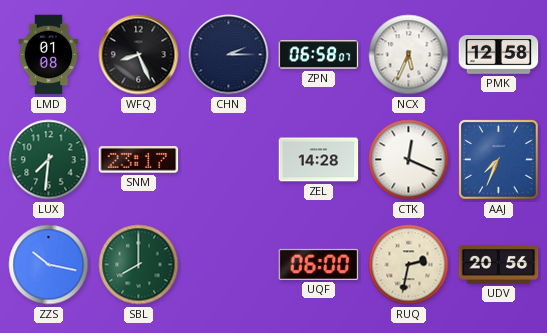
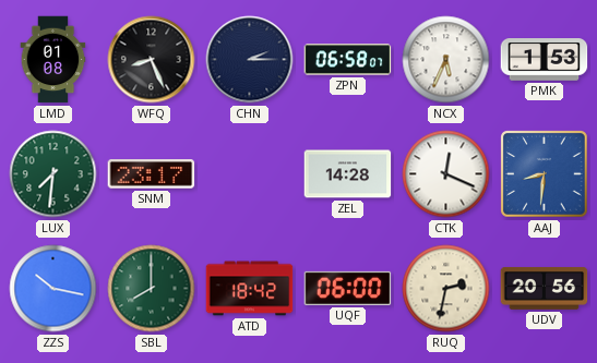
PMK: 12:58 -> 1:53 (545, 60)
AAJ: 7:34 -> 8:31 (545, 174)
ATD: none -> 18:42 (250, 289)
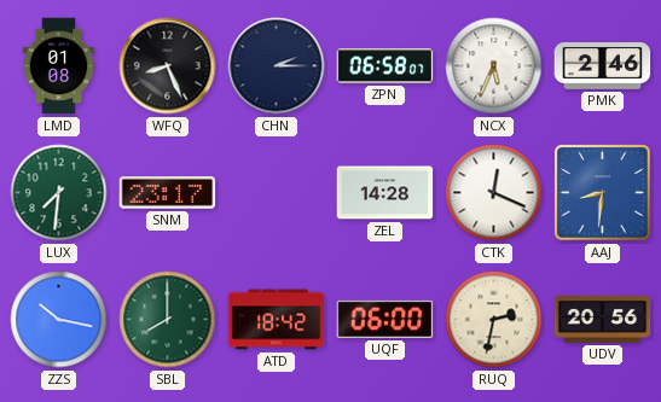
PMK: 1:53 -> 2:46 (603, 66)
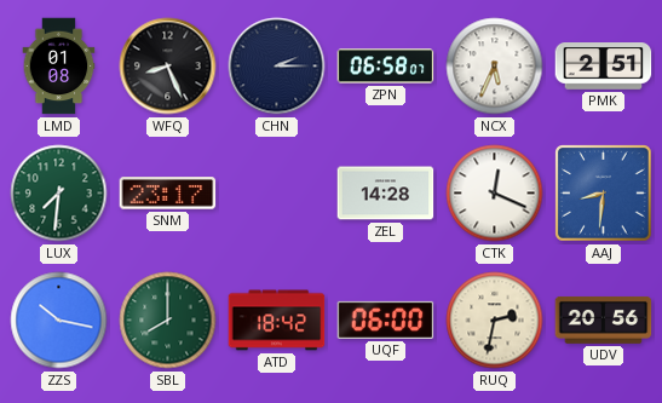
PMK: 2:46 -> 2:51 (604, 67)
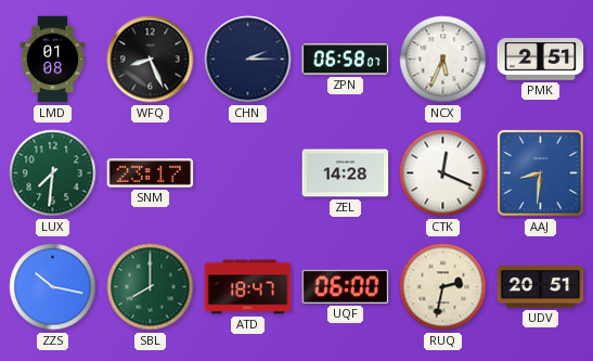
ATD: 18:42 -> 18:47 (248, 287)
UDV: 20:56 -> 20:51 (541, 287)
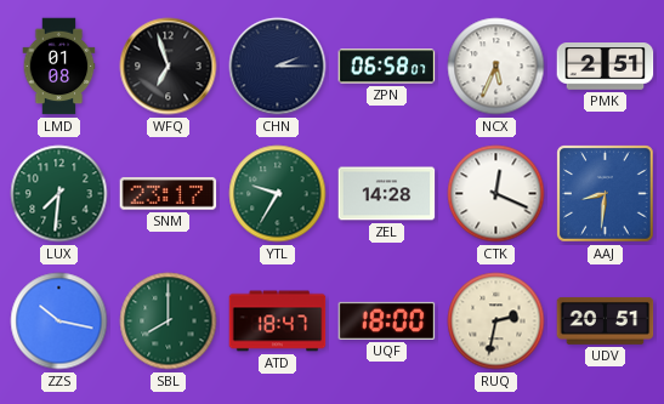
WFQ: 8:26 -> 6:57 (169, 67)
YTL: none -> 9:35 (278, 194)
UQF: 06:00 -> 18:00 (387, 320)
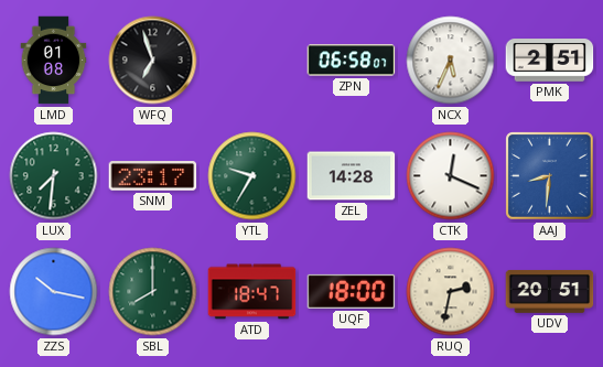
CHN: 2:15 -> none (278, 67)
